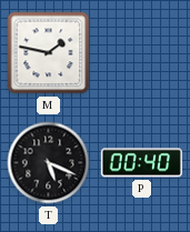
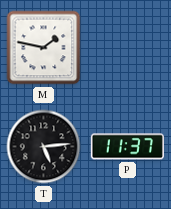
T: 5:19 -> 5:14 (44, 147)
P: 00:40 -> 11:37 (127, 147)
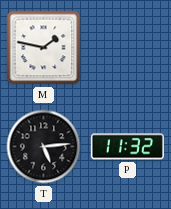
P: 11:37 -> 11:32 (127, 147)
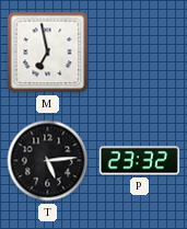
M: 1:47 -> 6:58 (48, 53)
P: 11:32 -> 23:32 (139, 161)
